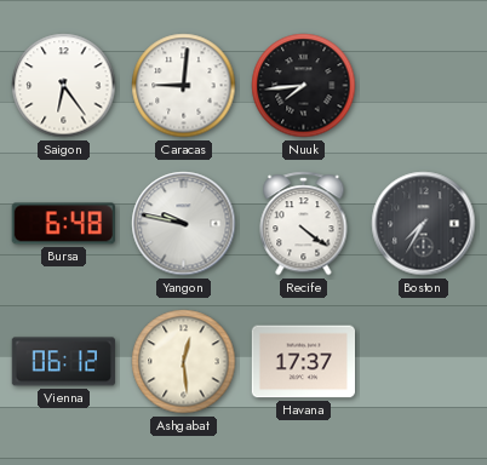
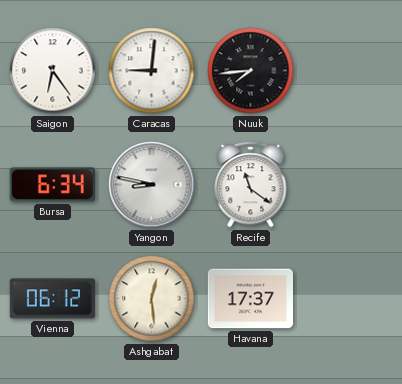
Bursa: 6:48 -> 6:34 (52, 185)
Yangon: 9:47 -> 8:47 (152, 185)
Recife: 4:21 -> 11:21 (251, 185)
Boston: 7:35 -> none (424, 224)
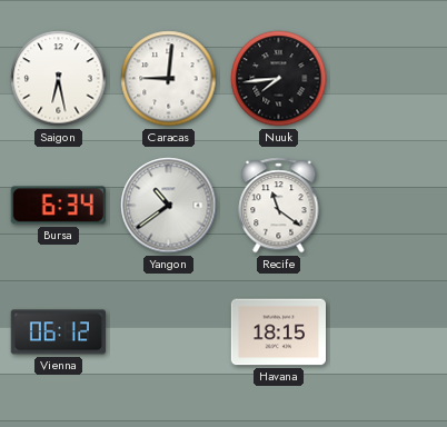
Saigon: 6:24 -> 6:28 (59, 79)
Yangon: 8:47 -> 10:39 (169, 206)
Ashgabat: 12:29 -> none (152, 299)
Havana: 17:37 -> 18:15 (278, 332)
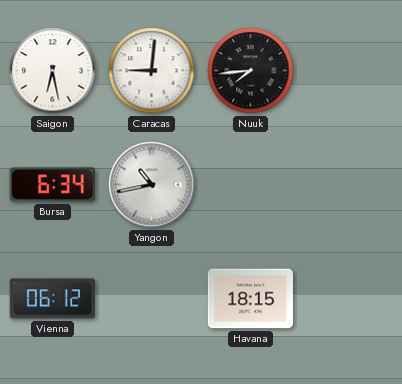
Yangon: 10:39 -> 10:43 (152, 185)
Recife: 11:21 -> none (279, 206)
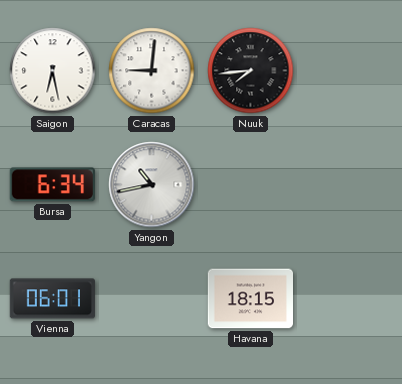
Vienna: 06:12 -> 06:01 (52, 299)
